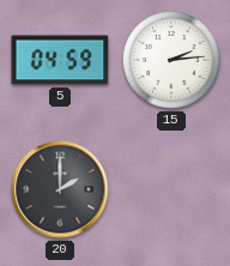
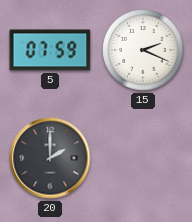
5: 04:59 -> 07:59 (50, 50)
15: 2:14 -> 2:19 (143, 50)
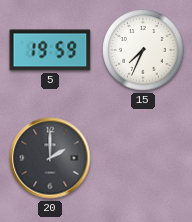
5: 07:59 -> 19:59 (50, 50)
15: 2:19 -> 7:34 (143, 50)
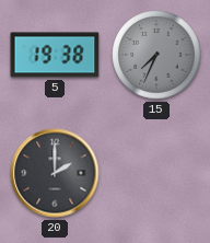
5: 19:59 -> 19:38 (55, 55)
15 dial: white -> grey (156, 55)
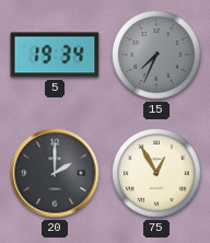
5: 19:38 -> 19:34 (55, 55)
75: none -> 12:55 (156, 173)
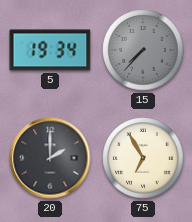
15: 7:34 -> 7:37 (143, 50)
75: 12:55 -> 6:55 (143, 158)
